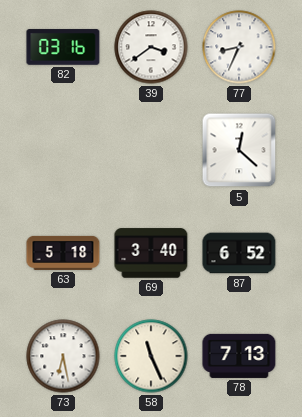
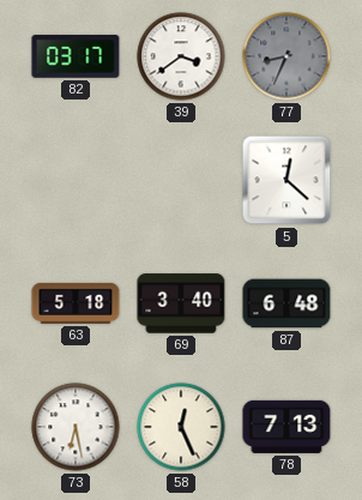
82: 03:16 -> 03:17 (76, 56)
77 dial: white -> grey (286, 56)
87: 6:52 -> 6:48 (286, 303)
58: 11:26 -> 12:26 (181, 427)
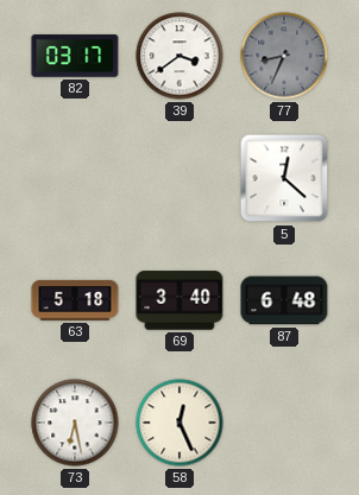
78: 7:13 -> none (286, 427)
